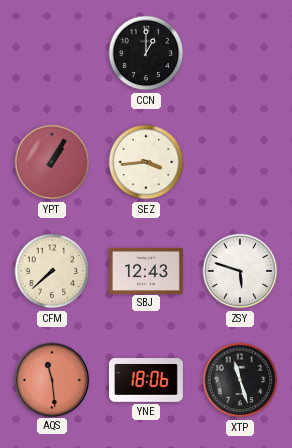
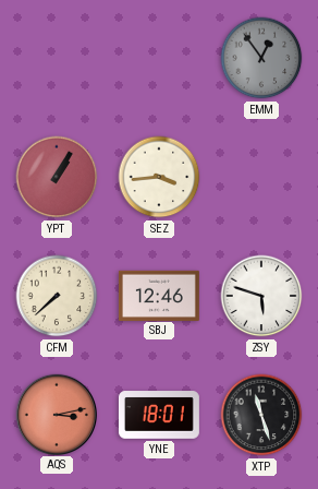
CCN: 1:00 -> none (146, 53)
EMM: none -> 12:54 (261, 58)
SBJ: 12:43 -> 12:46 (159, 295)
AQS: 11:29 -> 3:13 (56, 414)
YNE: 18:06 -> 18:01 (159, 415)
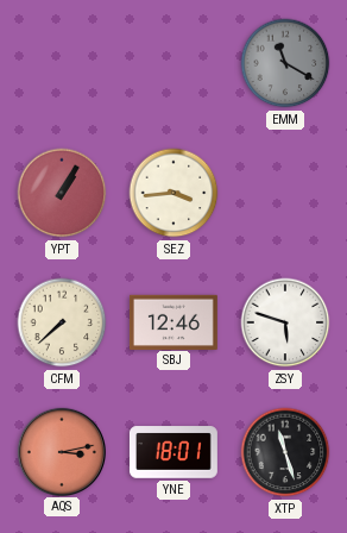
EMM: 12:54 -> 11:20 (285, 63)
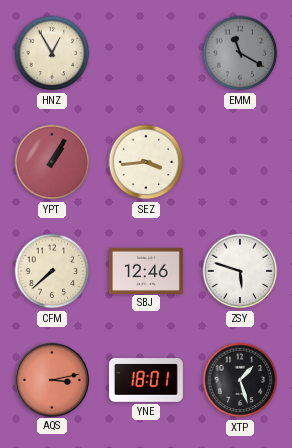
HNZ: none -> 12:55 (52, 53)
XTP: 11:27 -> 1:27 (240, 380)
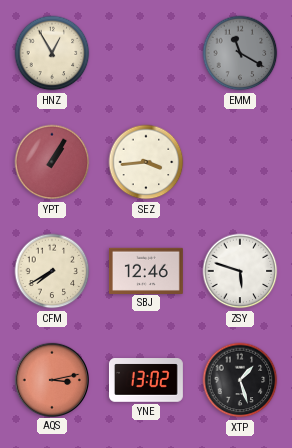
CFM: 7:38 -> 7:40 (52, 271)
YNE: 18:01 -> 13:02 (146, 380)
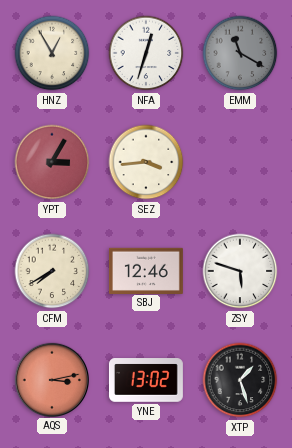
NFA: none -> 12:33 (146, 53)
YPT: 1:05 -> 3:05 (52, 162)
